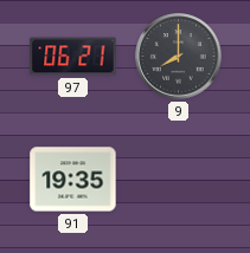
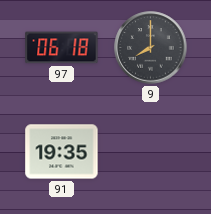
97: 06:21 -> 06:18 (62, 48)
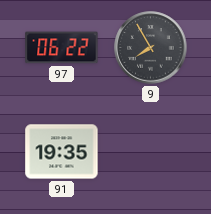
97: 06:18 -> 06:22 (62, 48)
9: 8:00 -> 7:55 (151, 48)
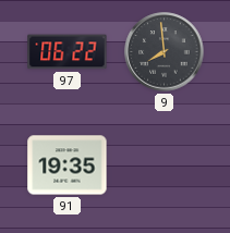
9: 7:55 -> 7:59 (165, 52)
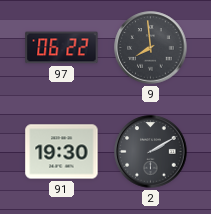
91: 19:35 -> 19:30 (62, 152)
2: none -> 2:10 (151, 152)
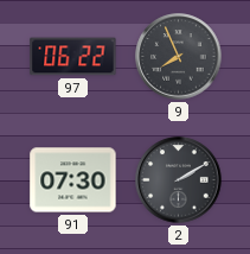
9: 7:59 -> 7:56 (179, 57)
91: 19:30 -> 07:30 (73, 180)
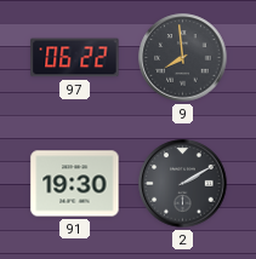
9: 7:56 -> 7:59 (183, 58)
91: 07:30 -> 19:30 (75, 184)
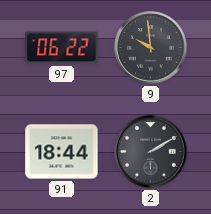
9: 7:59 -> 9:59 (151, 48)
91: 19:30 -> 18:44 (62, 152)
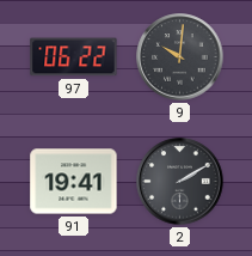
9: 9:59 -> 10:01 (180, 57)
91: 18:44 -> 19:41 (74, 182)
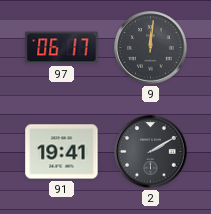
97: 06:22 -> 06:17 (62, 48)
9: 10:01 -> 12:01 (151, 48)
